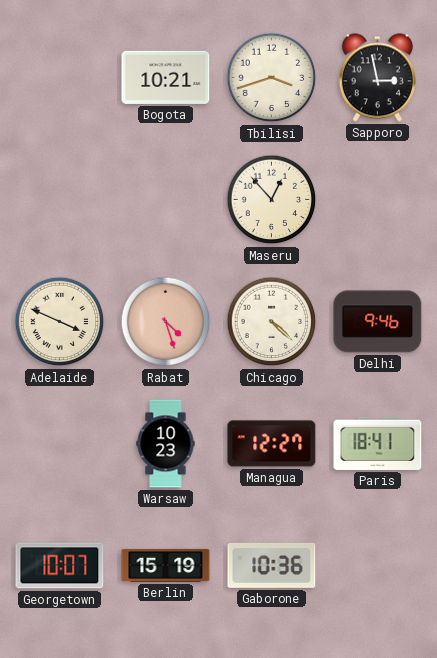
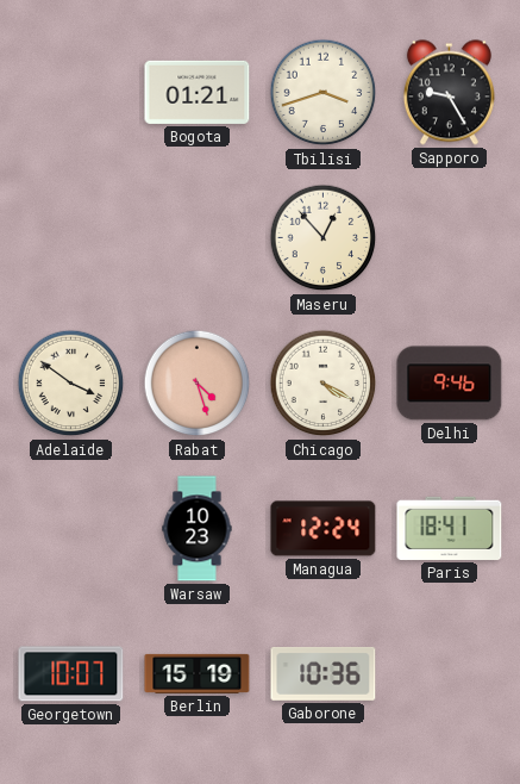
Bogota: 10:21 -> 01:21 (198, 92)
Sapporo: 2:58 -> 9:25 (449, 93)
Adelaide: 3:49 -> 3:51 (71, 384)
Chicago: 4:22 -> 4:20 (324, 384)
Managua: 12:27 -> 12:24 (324, 529)
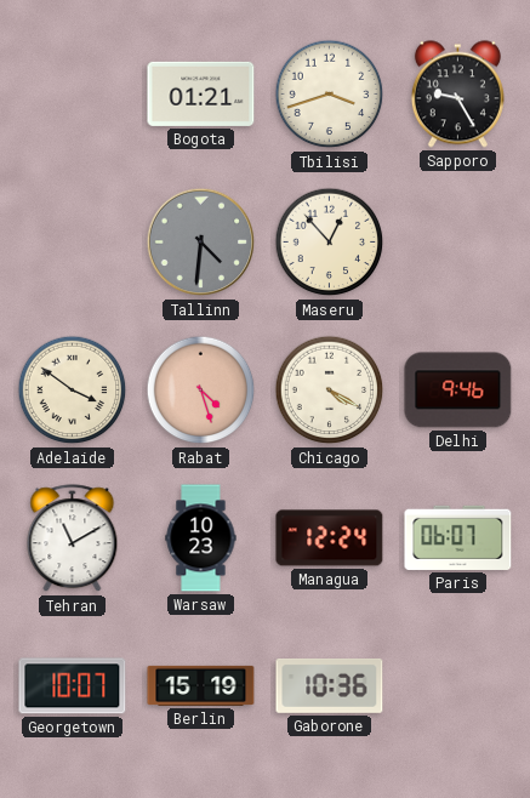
Tallinn: none -> 4:31 (201, 243)
Tehran: none -> 11:10 (73, 538)
Paris: 18:41 -> 06:07 (458, 537)
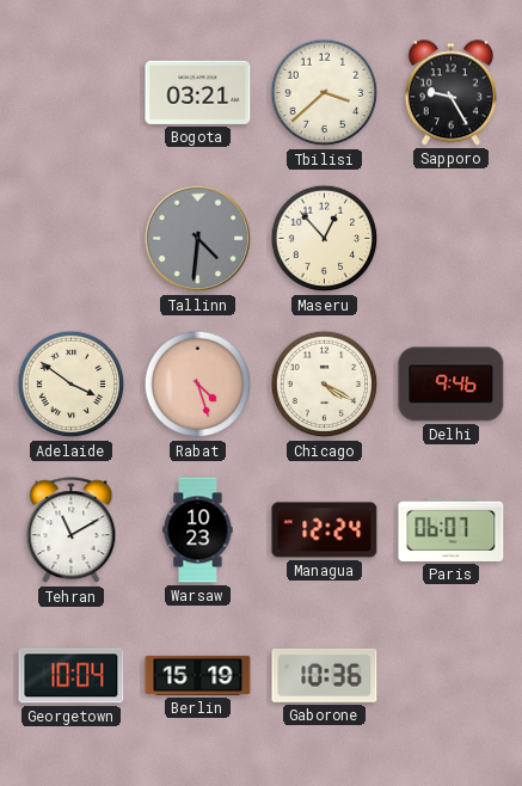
Bogota: 01:21 -> 03:21 (198, 92)
Tbilisi: 3:42 -> 3:38 (325, 93)
Georgetown: 10:07 -> 10:04 (72, 676)
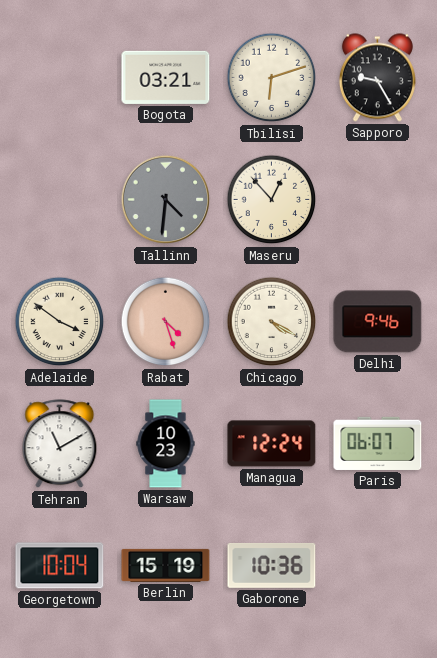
Tbilisi: 3:38 -> 6:12 (272, 78)
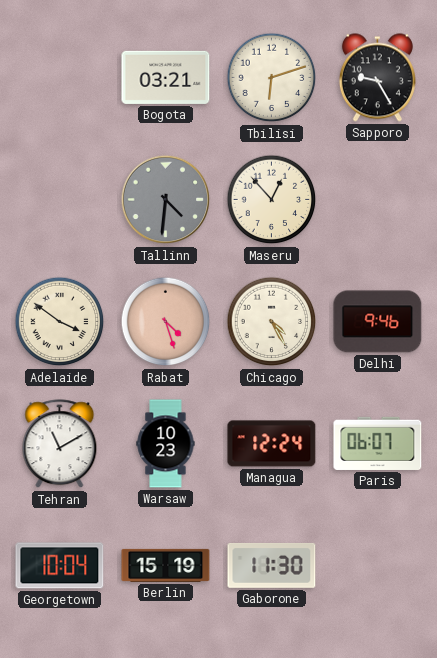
Chicago: 4:20 -> 4:25 (272, 322)
Gaborone: 10:36 -> 11:30 (272, 565)
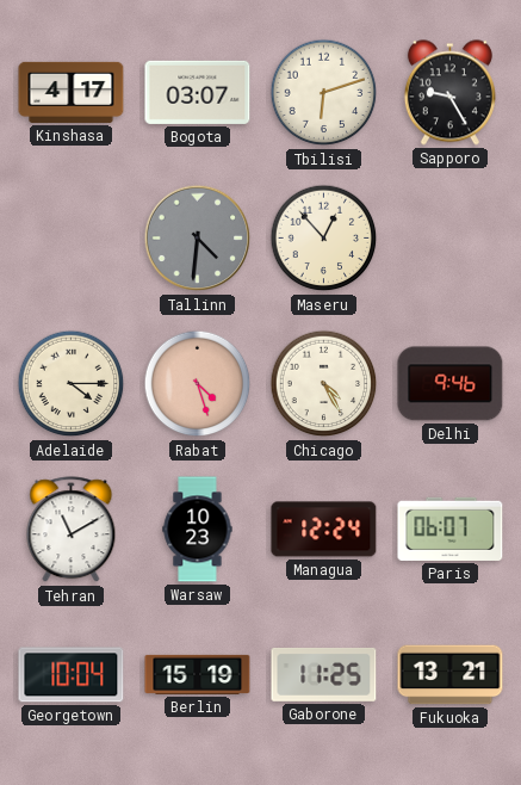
Kinshasa: none -> 4:17 (72, 92)
Bogota: 03:21 -> 03:07 (198, 92)
Adelaide: 3:51 -> 4:15 (72, 384)
Gaborone: 11:30 -> 11:25 (324, 674)
Fukuoka: none -> 13:21 (451, 675)
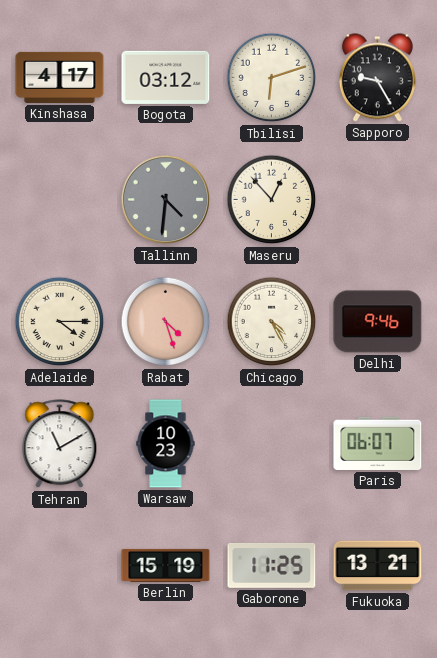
Bogota: 03:07 -> 03:12 (166, 77)
Managua: 12:24 -> none (324, 530)
Georgetown: 10:04 -> none (72, 675)
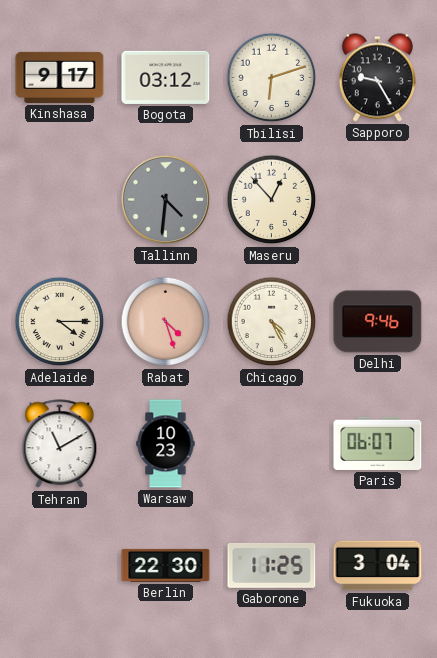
Kinshasa: 4:17 -> 9:17 (60, 77)
Berlin: 15:19 -> 22:30 (166, 565)
Fukuoka: 13:21 -> 3:04 (378, 566)
